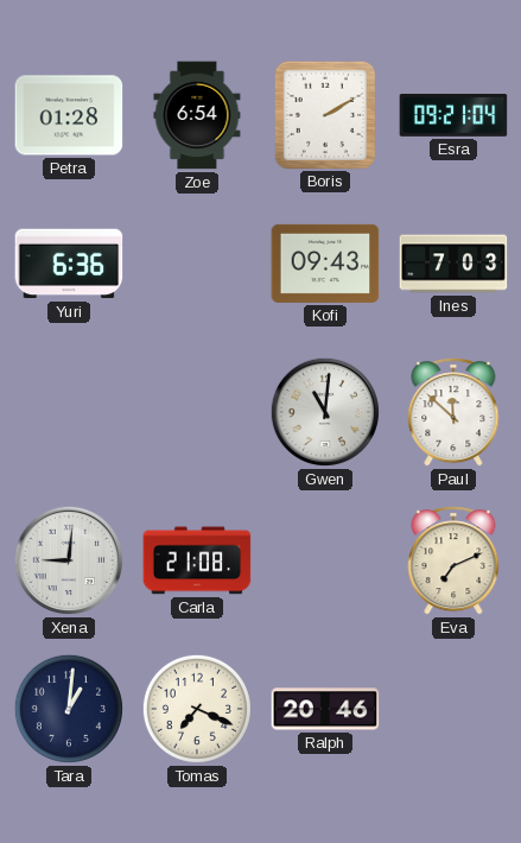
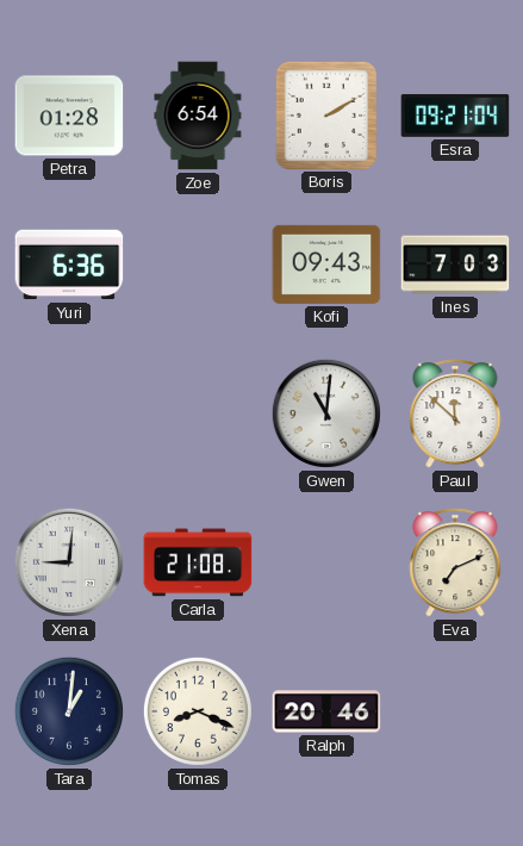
Tomas: 7:19 -> 8:19 (198, 711)
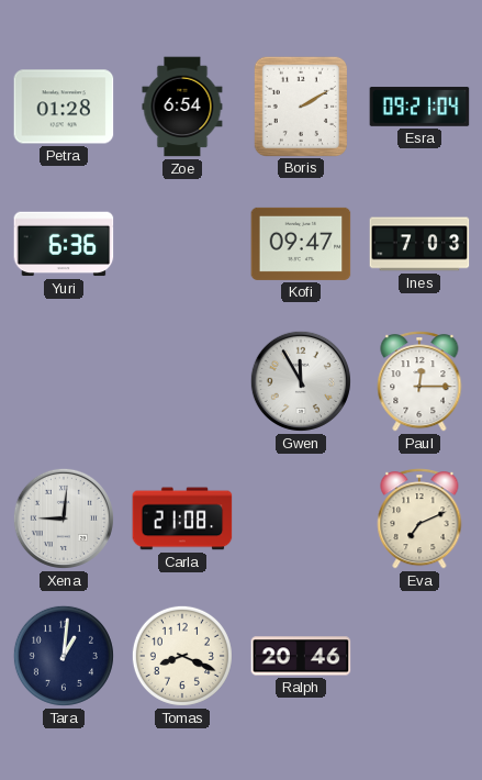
Kofi: 09:43 -> 09:47 (301, 244)
Gwen: 11:01 -> 11:55 (301, 381)
Paul: 11:52 -> 12:15 (419, 381)
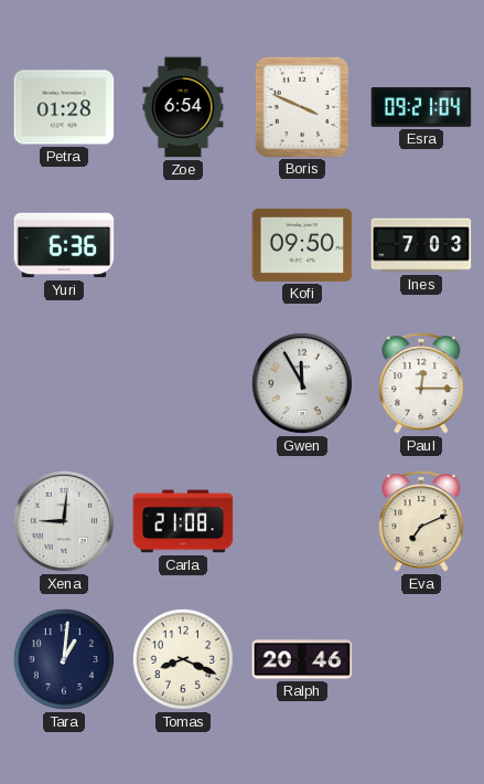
Boris: 2:10 -> 3:49 (301, 106)
Kofi: 09:47 -> 09:50 (302, 245)
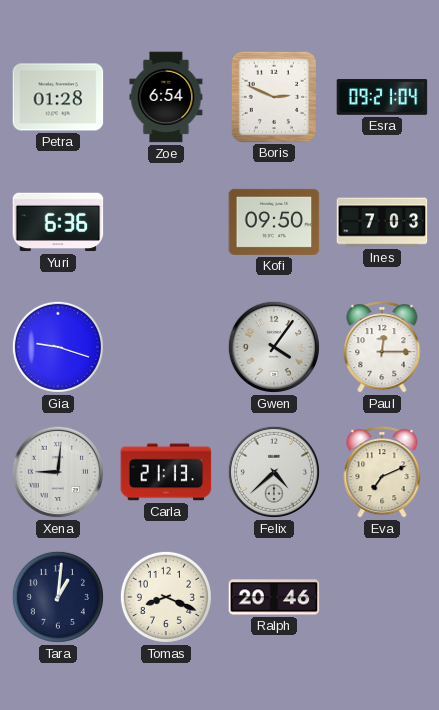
Boris: 3:49 -> 2:49 (273, 96)
Gia: none -> 9:18 (58, 347)
Gwen: 11:55 -> 4:06 (274, 347)
Carla: 21:08 -> 21:13 (166, 472)
Felix: none -> 4:38 (274, 472)
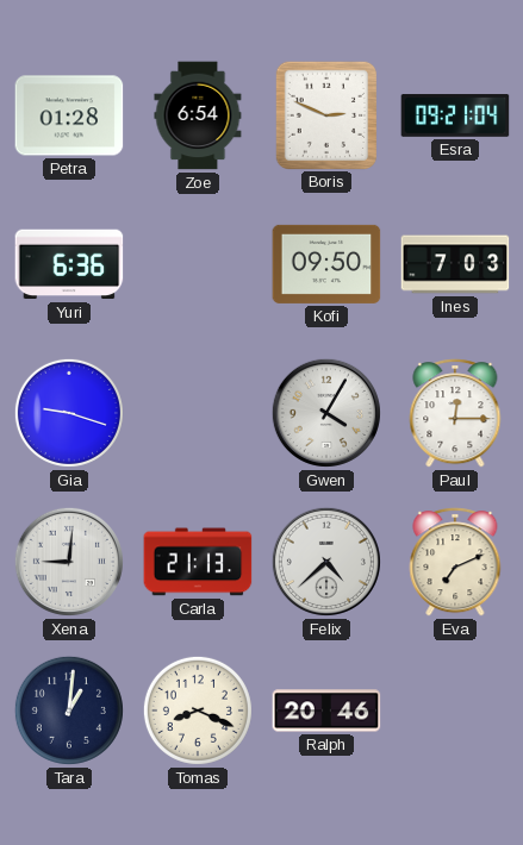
Gwen: 4:06 -> 4:05 (326, 413)
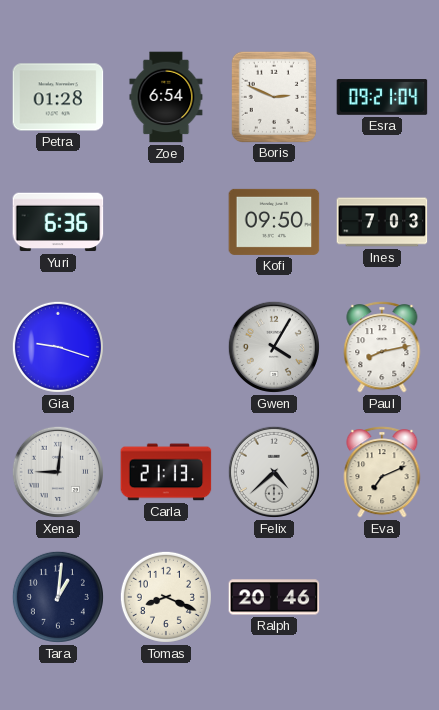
Paul: 12:15 -> 8:13 (382, 347)
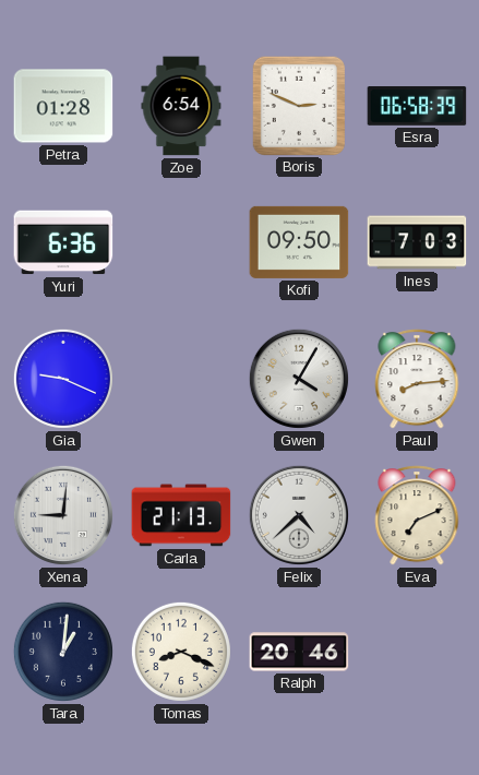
Esra: 09:21 -> 06:58 (417, 106)
Gia: 9:18 -> 9:19 (63, 379)
Paul: 8:13 -> 8:14 (417, 379)
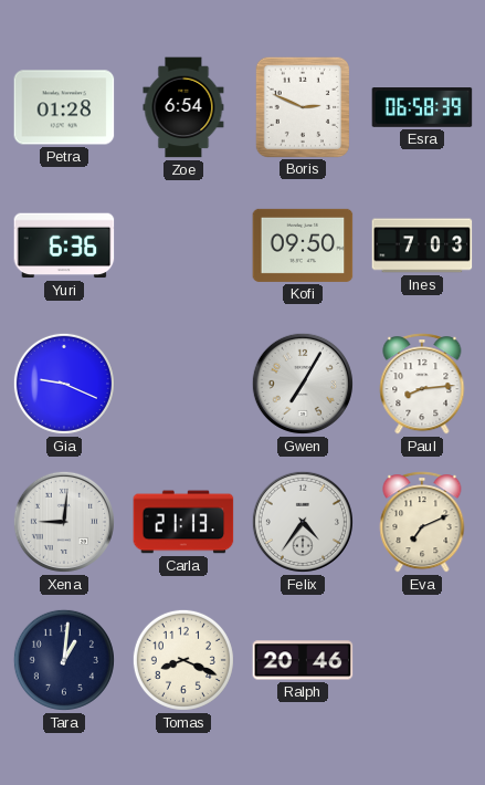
Gwen: 4:05 -> 7:05 (303, 384)
Felix: 4:38 -> 4:36 (303, 522)
